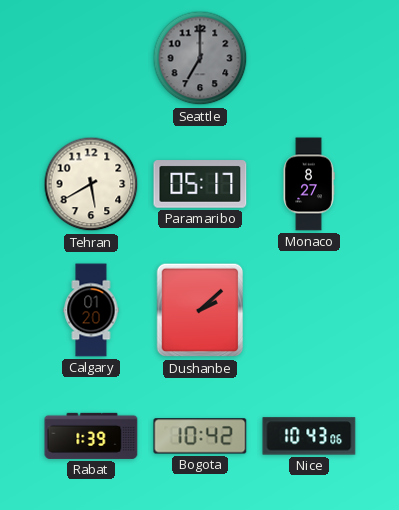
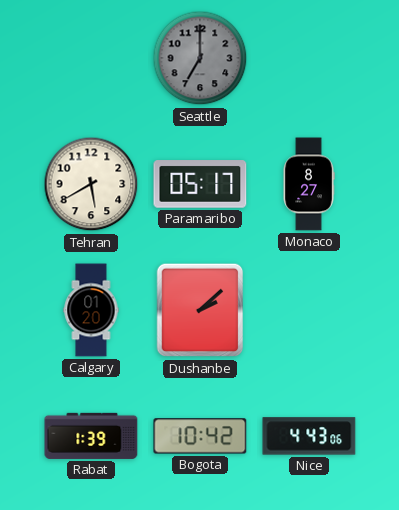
Nice: 10:43 -> 4:43 (309, 436)
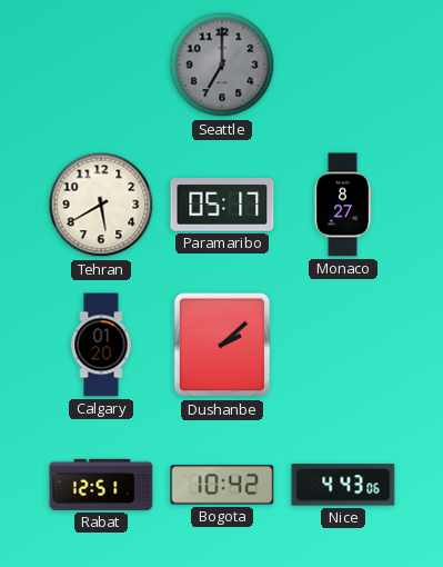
Rabat: 1:39 -> 12:51 (101, 485)
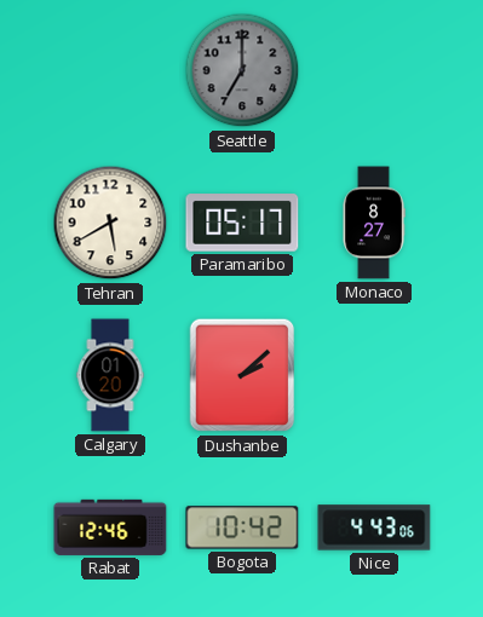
Rabat: 12:51 -> 12:46 (110, 527)
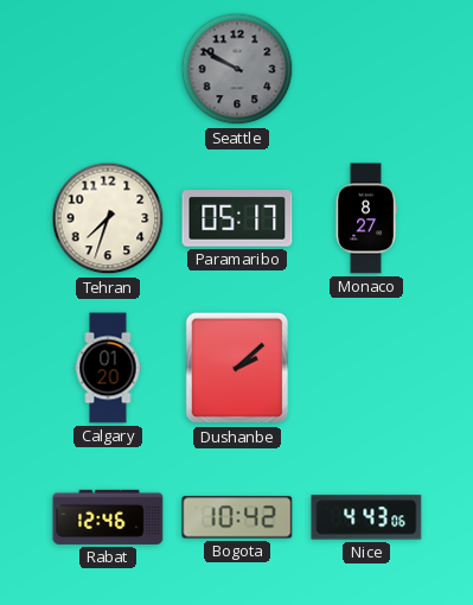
Seattle: 7:00 -> 9:50 (237, 69)
Tehran: 5:40 -> 7:33 (108, 218)
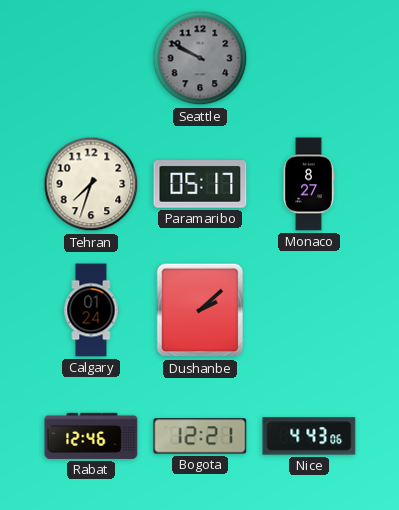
Calgary: 01:20 -> 01:24 (91, 310)
Bogota: 10:42 -> 12:21 (200, 436)
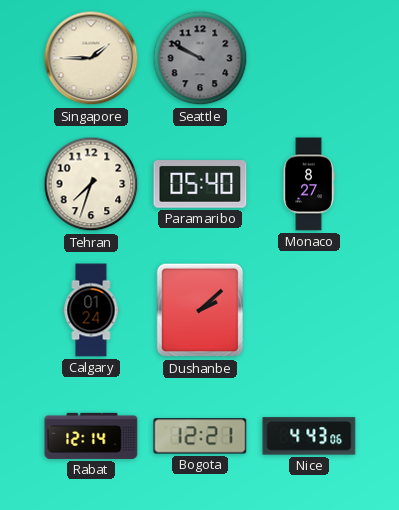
Singapore: none -> 1:45 (91, 58)
Paramaribo: 05:17 -> 05:40 (200, 184)
Rabat: 12:46 -> 12:14 (91, 436)
